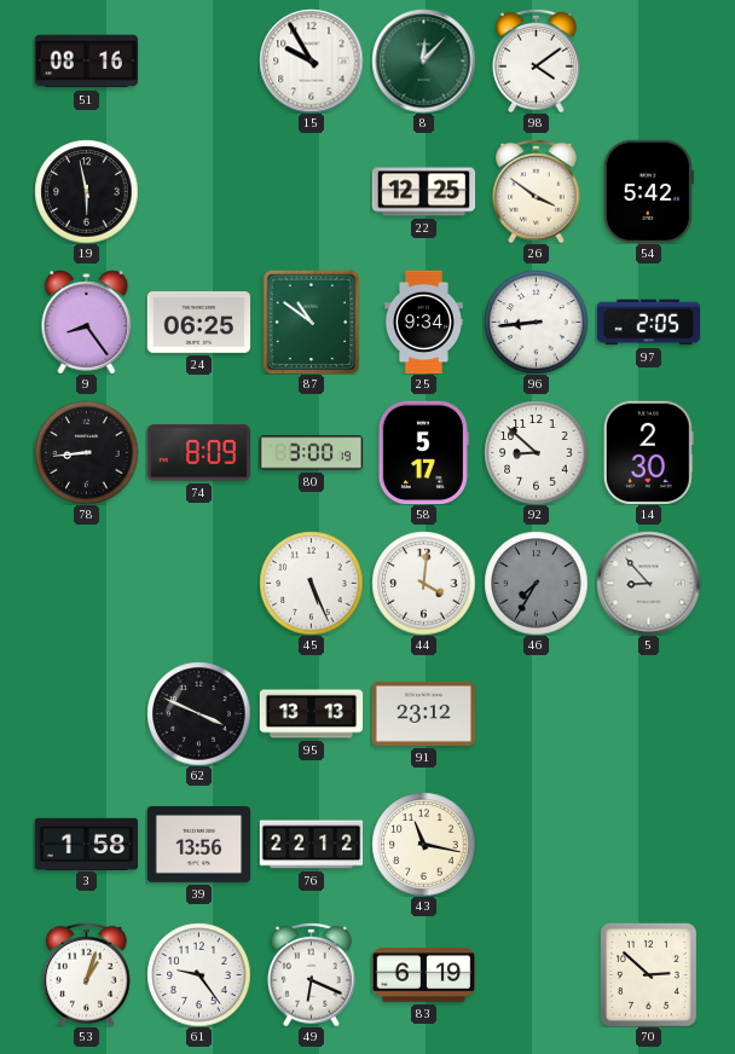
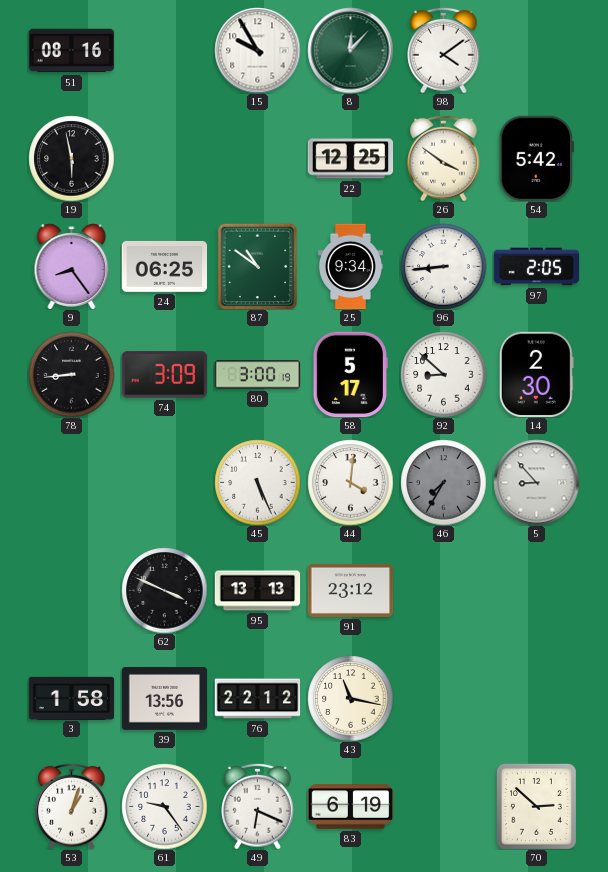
74: 8:09 -> 3:09 (164, 375)
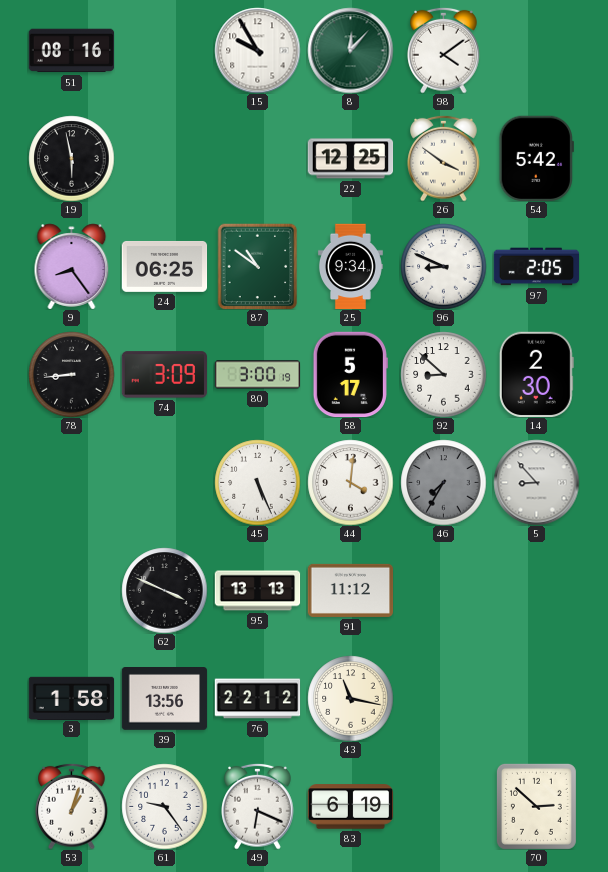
96: 8:44 -> 8:49 (443, 266)
91: 23:12 -> 11:12 (350, 590)
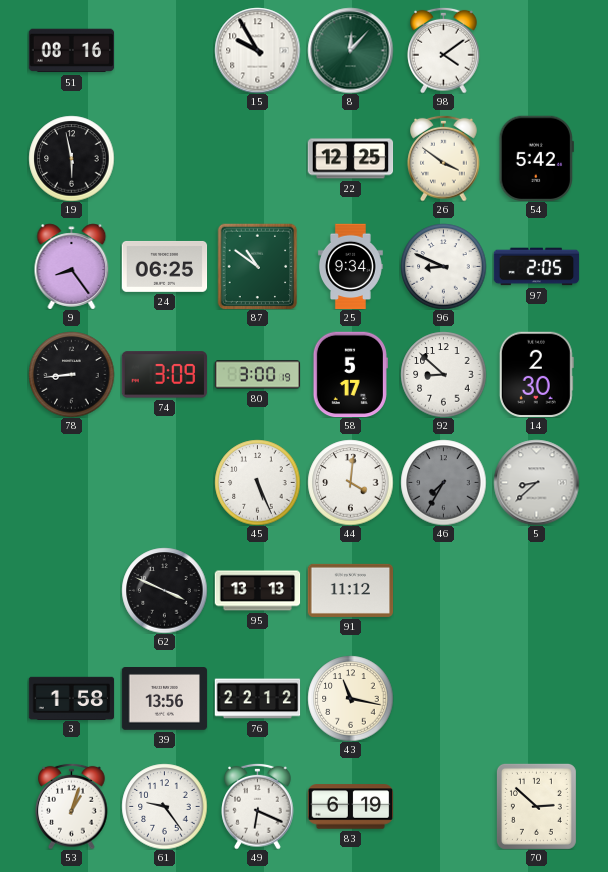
5: 8:53 -> 8:38 (536, 482)
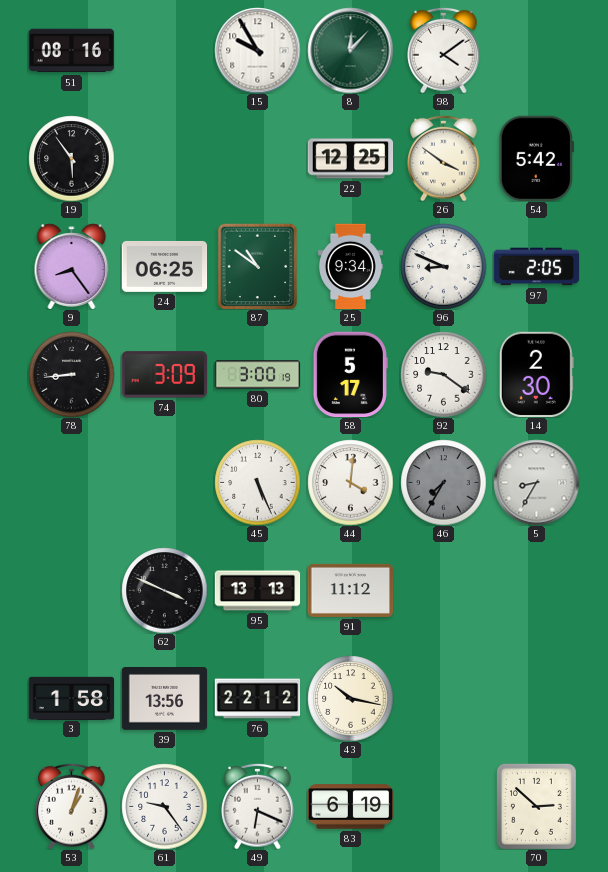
19: 5:58 -> 5:54 (71, 158)
92: 8:52 -> 9:21 (443, 374)
5: 8:38 -> 8:35 (536, 482)
43: 11:17 -> 10:17 (350, 698)
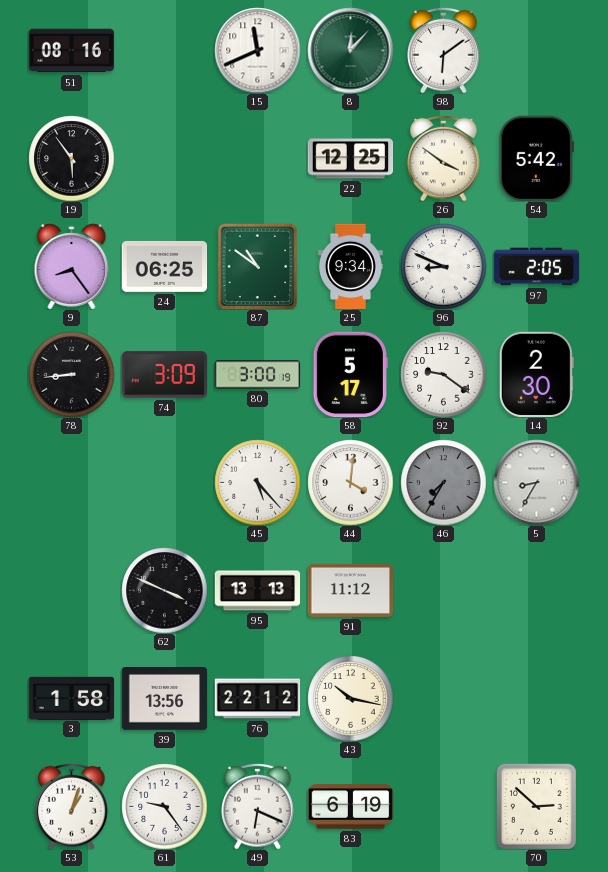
15: 9:55 -> 11:41 (257, 50)
98: 4:09 -> 6:09 (444, 50)
45: 5:26 -> 5:23 (257, 482)
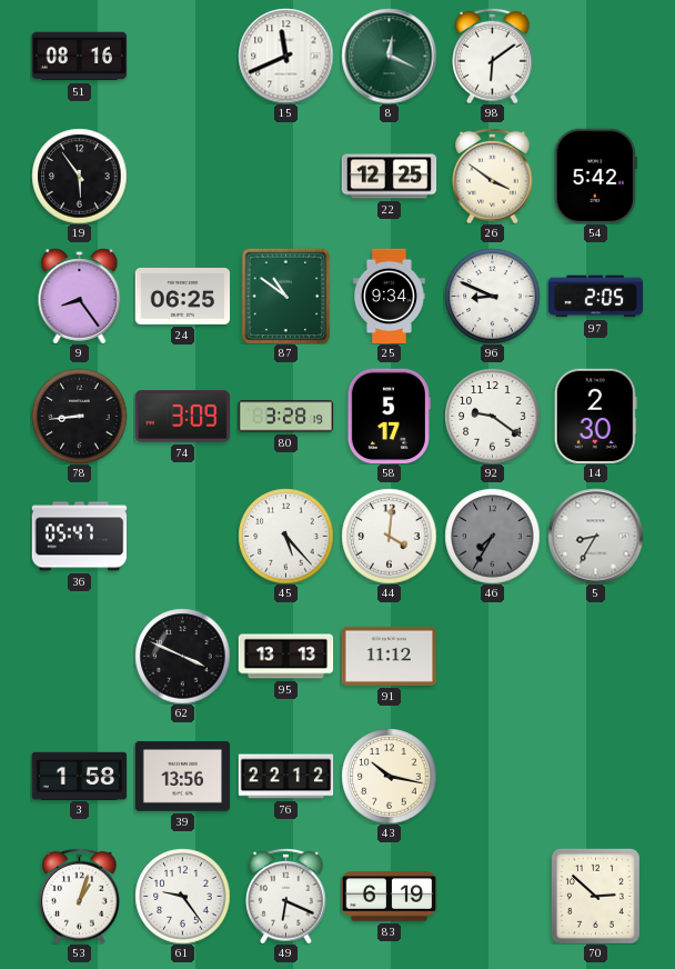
8: 12:07 -> 12:19 (389, 56)
80: 3:00 -> 3:28 (285, 417)
36: none -> 05:47 (79, 537)
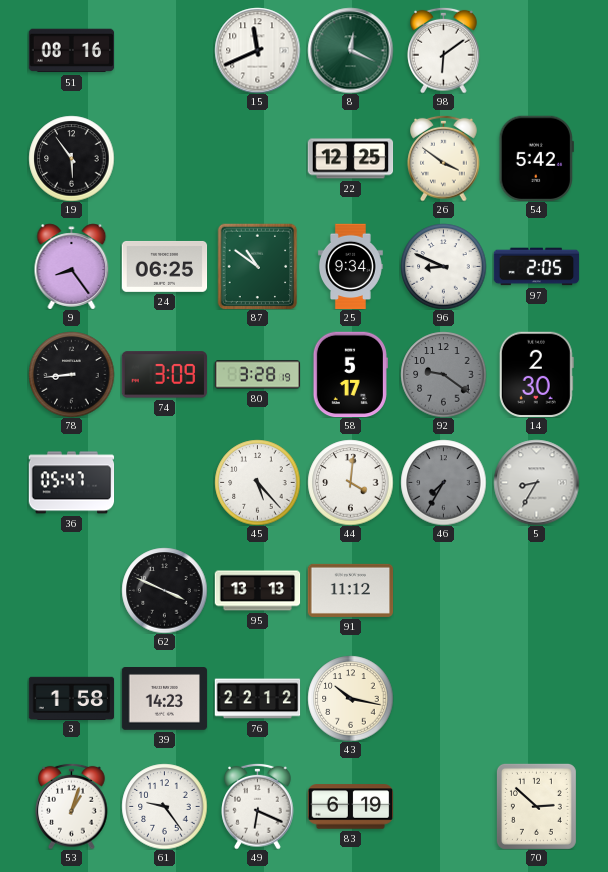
92 dial: white -> grey (443, 374)
39: 13:56 -> 14:23 (164, 699)
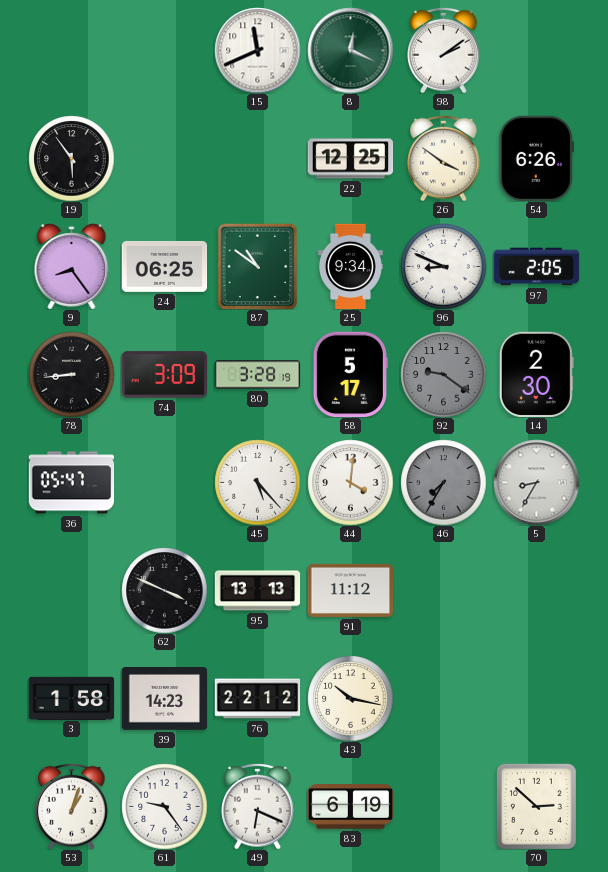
51: 08:16 -> none (71, 51)
98: 6:09 -> 2:09 (444, 50)
54: 5:42 -> 6:26 (536, 158)
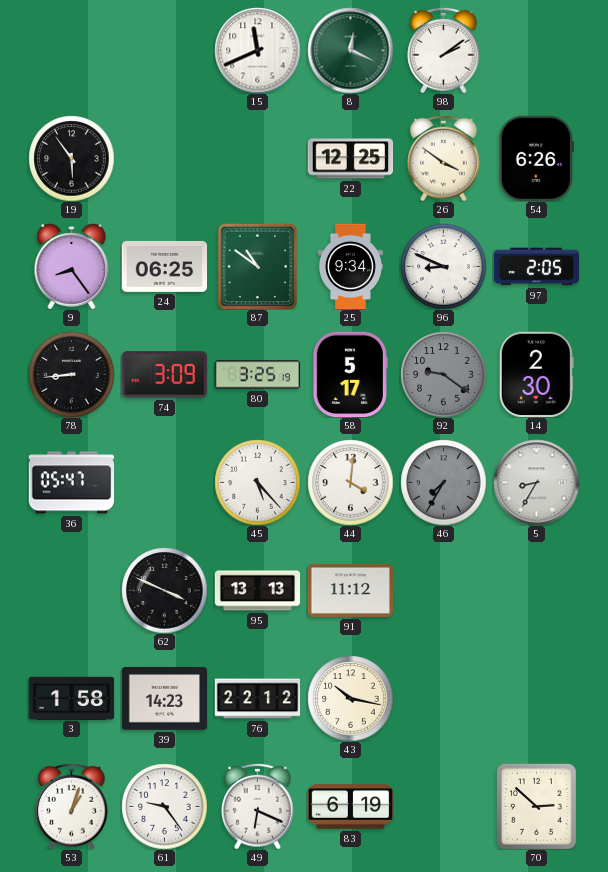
80: 3:28 -> 3:25 (257, 375)
